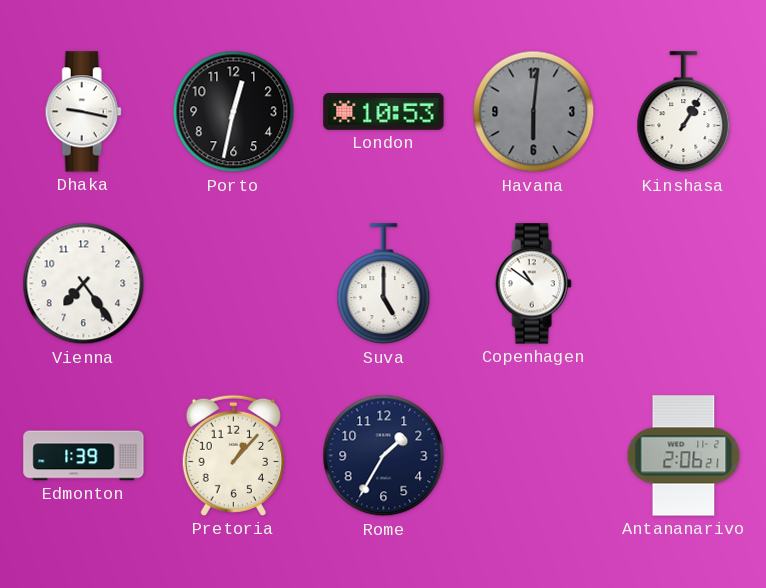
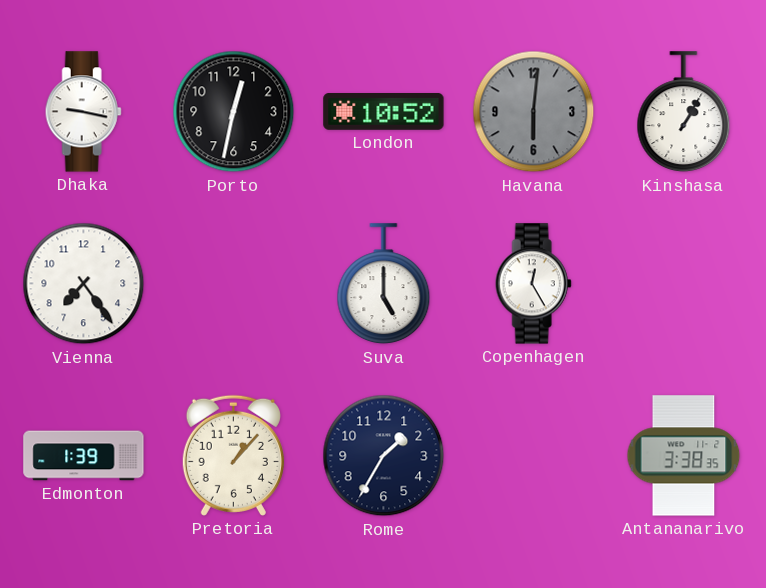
London: 10:53 -> 10:52 (384, 112)
Copenhagen: 10:51 -> 12:25 (533, 284)
Antananarivo: 2:06 -> 3:38 (684, 456)
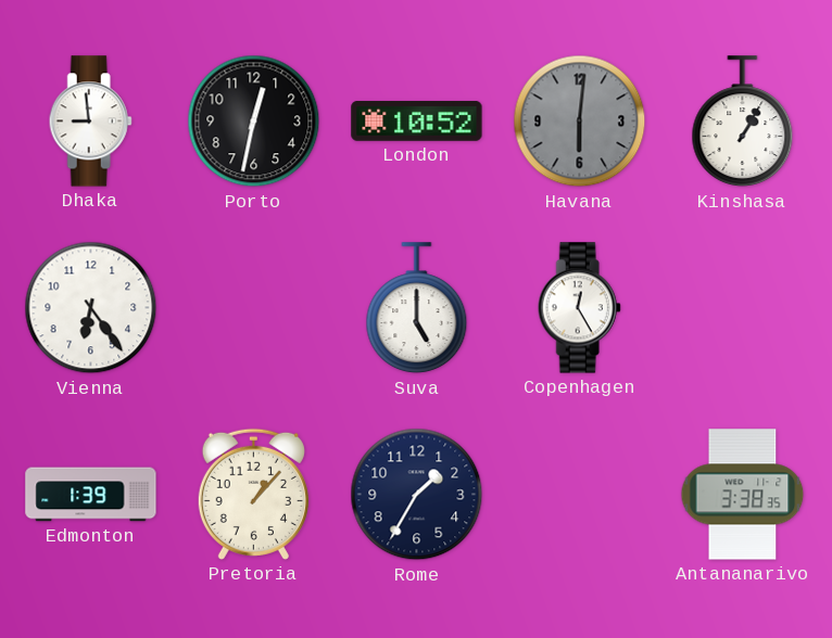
Dhaka: 9:17 -> 8:59 (90, 122)
Vienna: 7:24 -> 6:24 (91, 308)
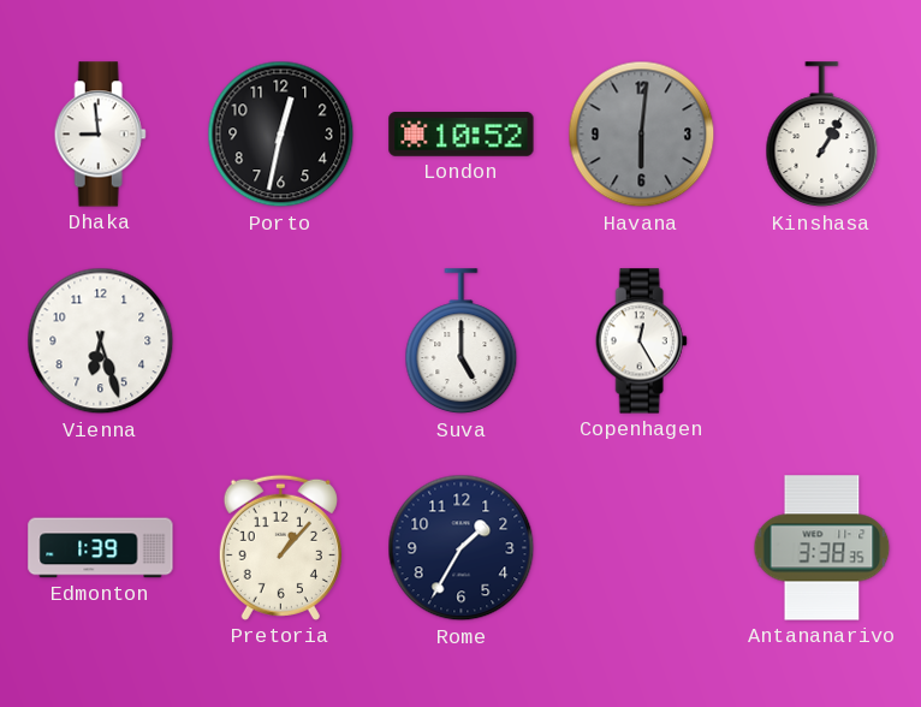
Vienna: 6:24 -> 6:27 (101, 341)
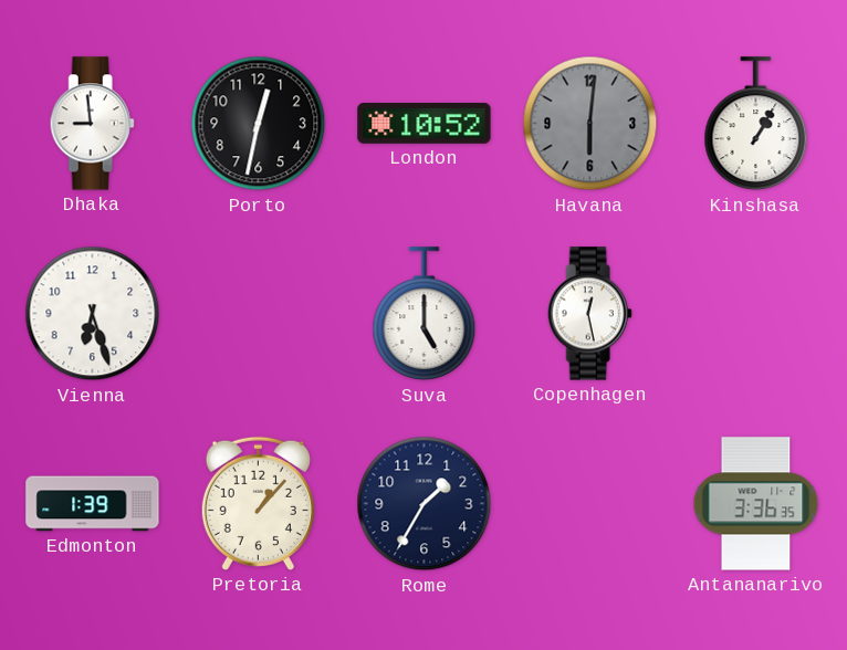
Copenhagen: 12:25 -> 12:28 (589, 314)
Antananarivo: 3:38 -> 3:36 (756, 504)
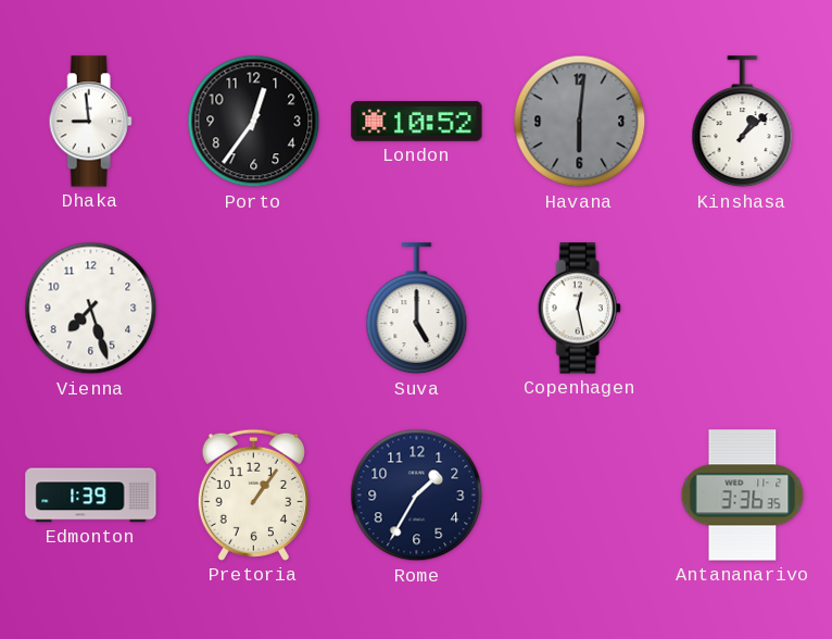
Porto: 12:32 -> 12:36 (254, 122)
Kinshasa: 1:05 -> 1:08 (743, 122)
Vienna: 6:27 -> 7:27 (91, 309)
Pretoria: 1:07 -> 1:06 (253, 494)
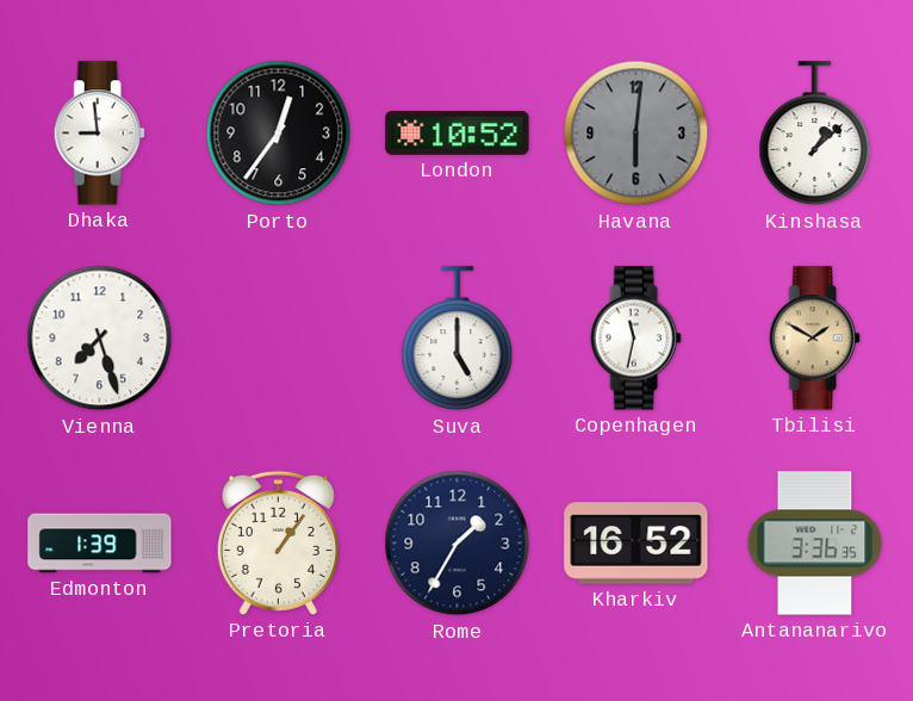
Copenhagen: 12:28 -> 11:32 (635, 339)
Tbilisi: none -> 1:50 (814, 339)
Kharkiv: none -> 16:52 (636, 544)
